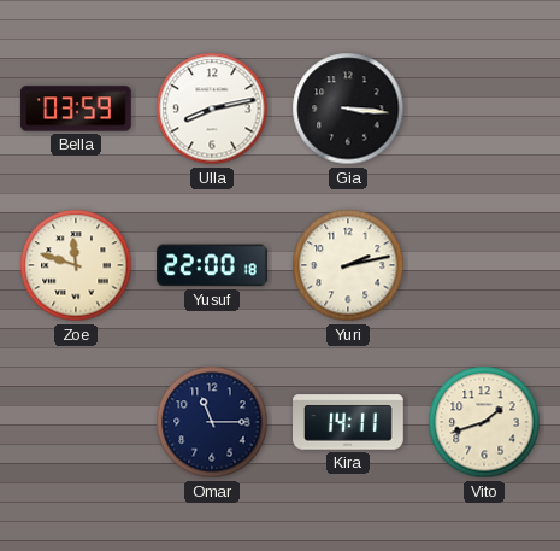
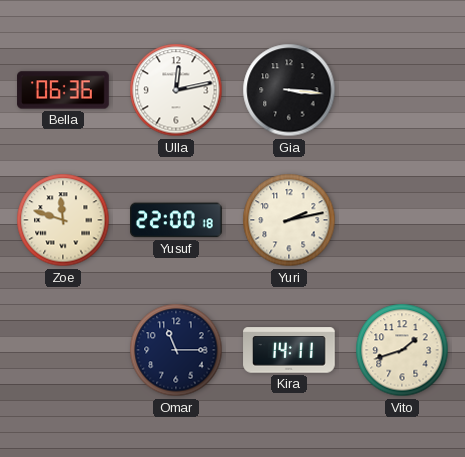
Bella: 03:59 -> 06:36 (63, 90)
Ulla: 8:13 -> 12:13 (176, 90)
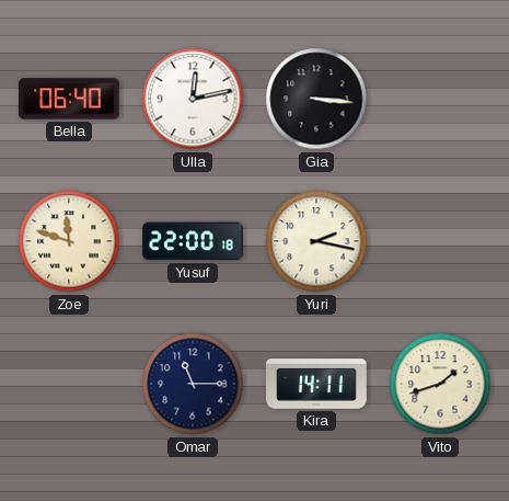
Bella: 06:36 -> 06:40 (69, 99)
Yuri: 2:13 -> 2:17 (316, 241)
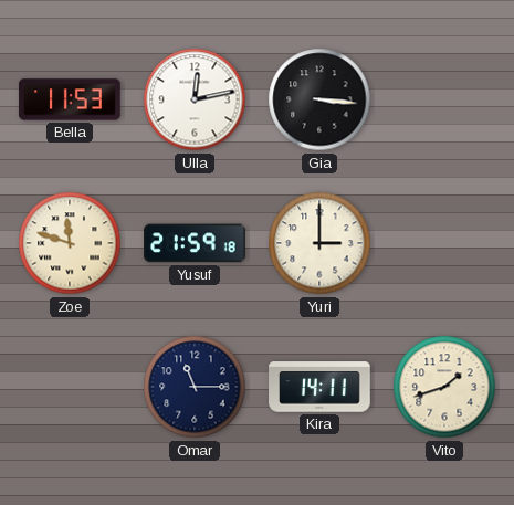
Bella: 06:40 -> 11:53 (70, 99)
Yusuf: 22:00 -> 21:59 (196, 243)
Yuri: 2:17 -> 3:00 (319, 243)
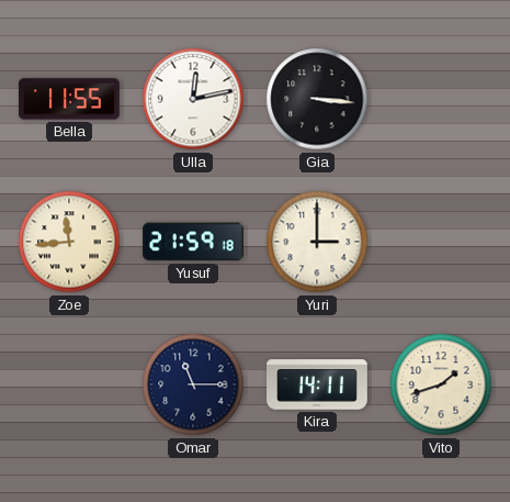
Bella: 11:53 -> 11:55 (69, 99)
Zoe: 11:48 -> 11:44 (69, 242)
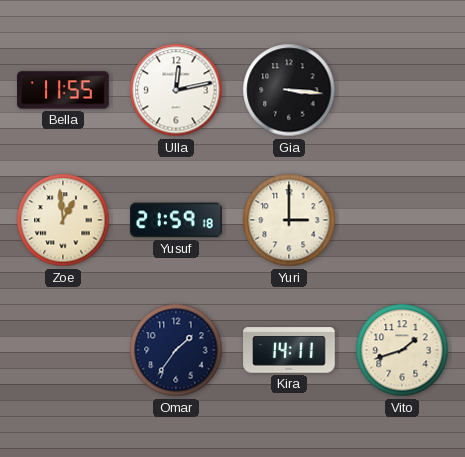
Zoe: 11:44 -> 12:59 (63, 220)
Omar: 11:15 -> 1:36 (176, 350)
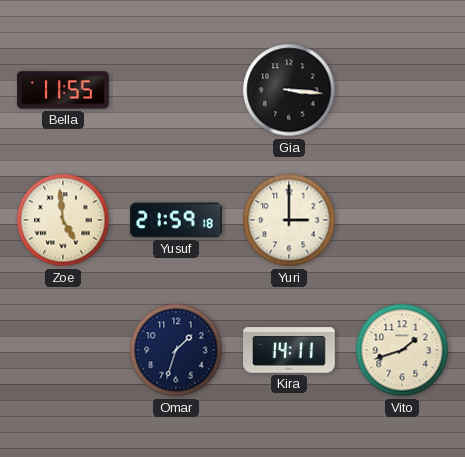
Ulla: 12:13 -> none (176, 90)
Zoe: 12:59 -> 4:59 (63, 220)
Omar: 1:36 -> 1:33 (176, 350)
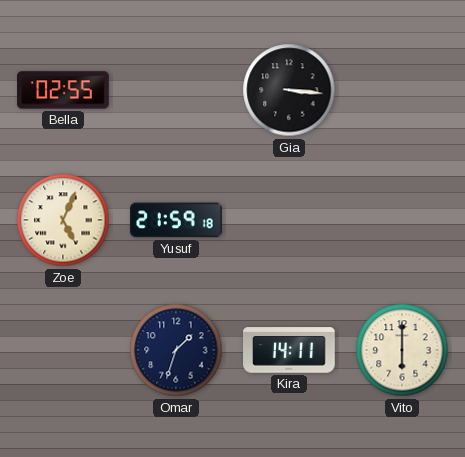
Bella: 11:55 -> 02:55 (63, 90)
Zoe: 4:59 -> 5:04 (63, 220)
Yuri: 3:00 -> none (289, 220)
Vito: 1:42 -> 6:00 (402, 350)
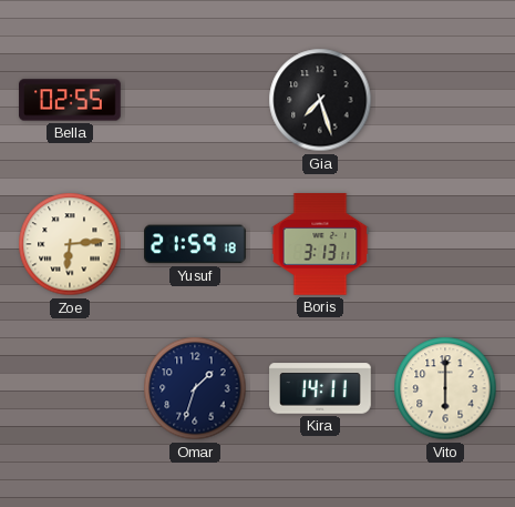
Gia: 3:16 -> 7:27 (320, 100)
Zoe: 5:04 -> 6:14 (70, 244)
Boris: none -> 3:13 (320, 244)
